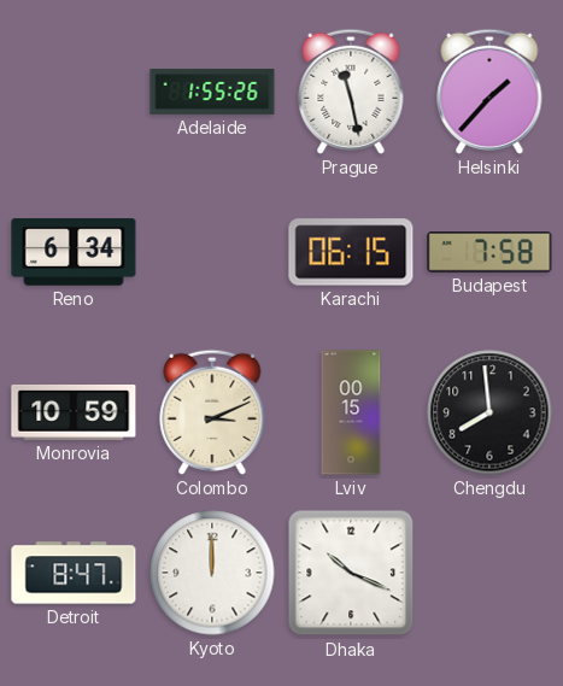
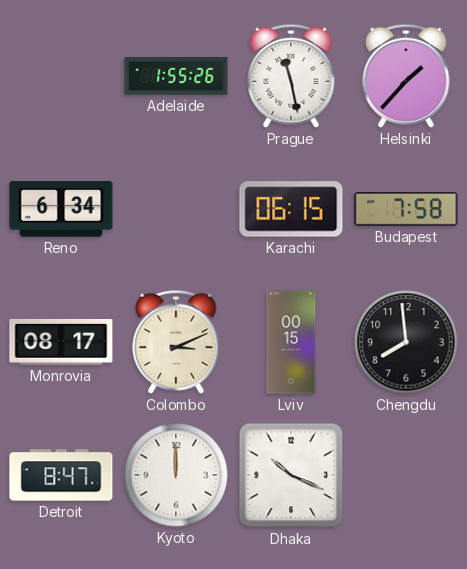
Monrovia: 10:59 -> 08:17 (61, 342)
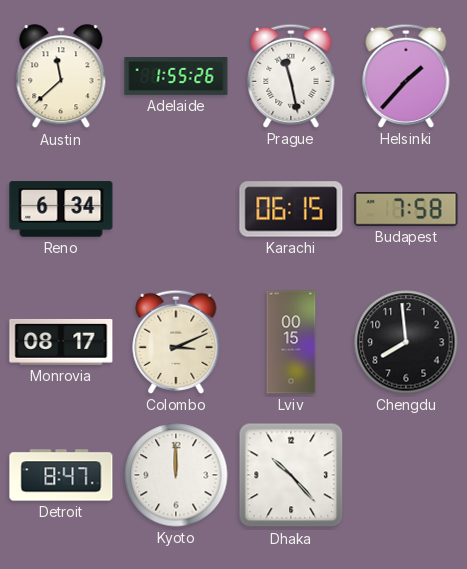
Austin: none -> 11:38 (61, 77)
Dhaka: 10:19 -> 10:23 (291, 475)
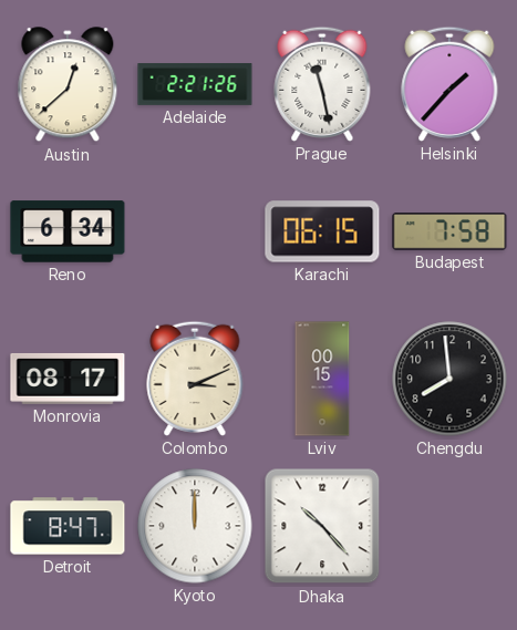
Austin: 11:38 -> 12:38 (68, 85)
Adelaide: 1:55 -> 2:21 (195, 85)
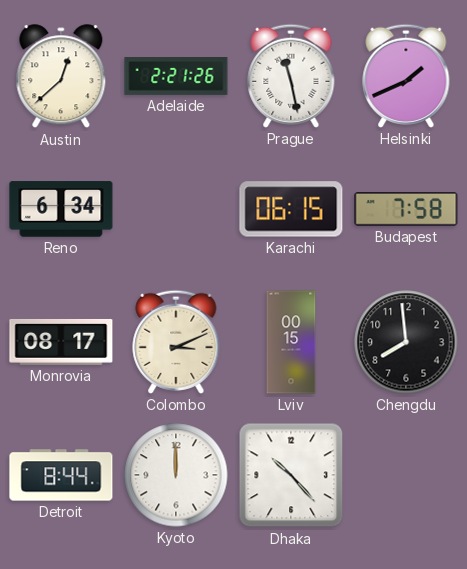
Helsinki: 1:37 -> 1:41 (406, 76)
Detroit: 8:47 -> 8:44 (61, 475)
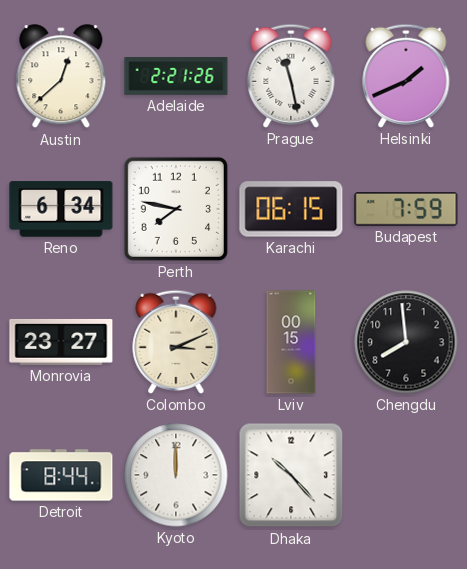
Perth: none -> 7:47 (176, 209)
Budapest: 7:58 -> 7:59 (406, 210)
Monrovia: 08:17 -> 23:27 (61, 342)
